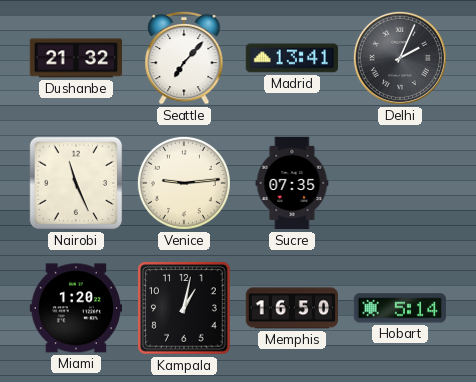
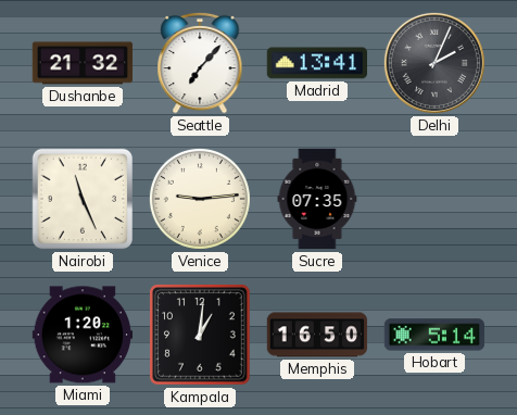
Kampala: 1:02 -> 1:01 (200, 335)
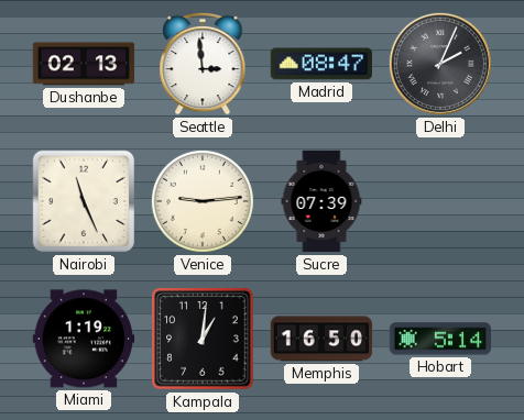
Dushanbe: 21:32 -> 02:13 (84, 64)
Seattle: 7:07 -> 2:59 (203, 64)
Madrid: 13:41 -> 08:47 (320, 64)
Sucre: 07:35 -> 07:39 (321, 201)
Miami: 1:20 -> 1:19 (84, 339)
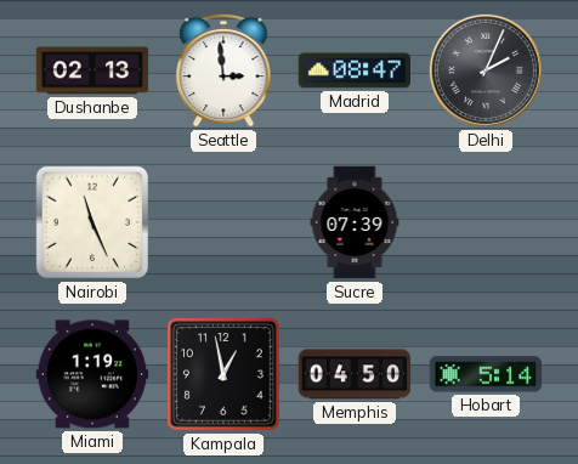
Venice: 9:14 -> none (203, 201)
Kampala: 1:01 -> 12:58 (223, 374)
Memphis: 16:50 -> 04:50 (355, 374)
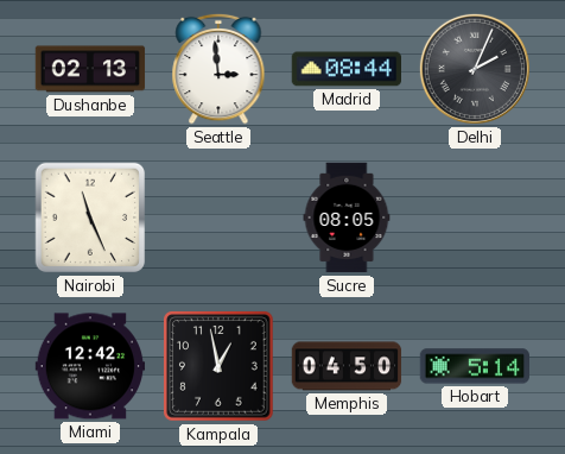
Madrid: 08:47 -> 08:44 (345, 69)
Sucre: 07:39 -> 08:05 (347, 217)
Miami: 1:19 -> 12:42 (90, 366)
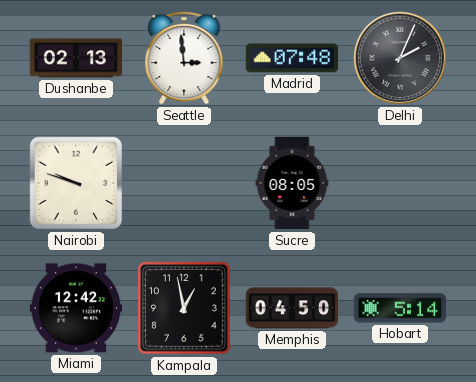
Madrid: 08:44 -> 07:48 (291, 58)
Nairobi: 11:26 -> 9:48 (76, 183)
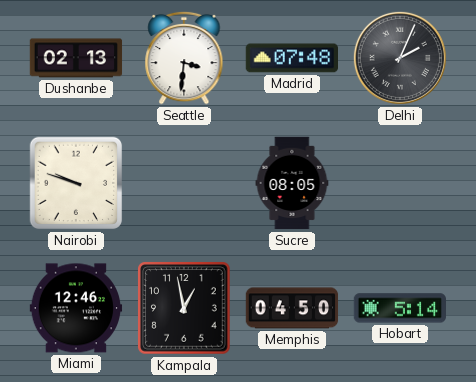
Seattle: 2:59 -> 3:31 (184, 58)
Miami: 12:42 -> 12:46 (76, 308)
